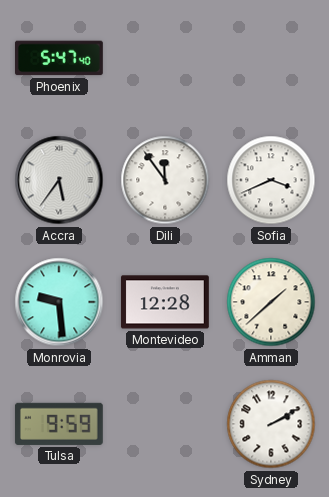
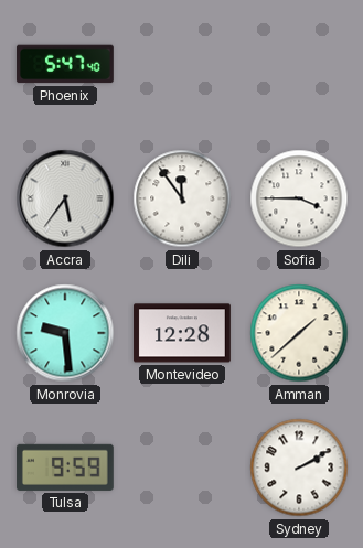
Sofia: 3:41 -> 3:45 (299, 198)
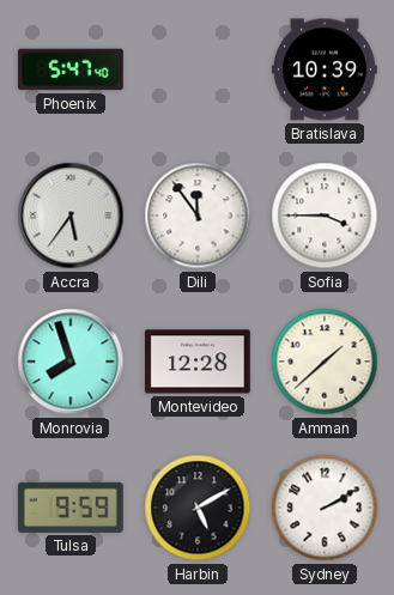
Bratislava: none -> 10:39 (326, 69)
Monrovia: 9:29 -> 7:57 (71, 362)
Harbin: none -> 5:10 (198, 508)
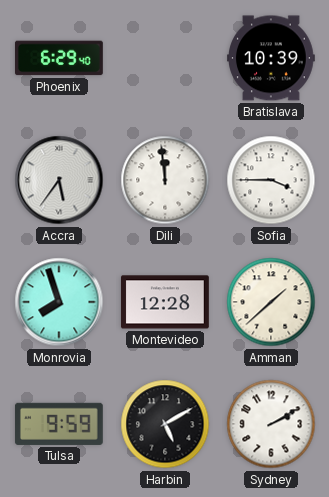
Phoenix: 5:47 -> 6:29 (59, 58)
Dili: 11:54 -> 11:59 (165, 180)
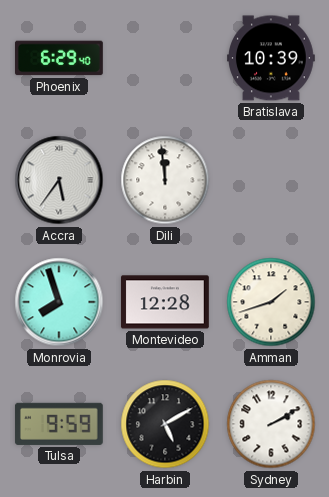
Sofia: 3:45 -> none (271, 180)
Amman: 1:38 -> 1:42 (271, 302)
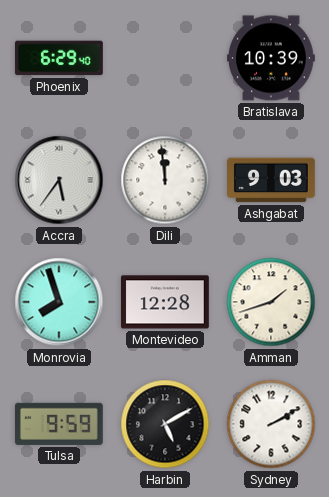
Ashgabat: none -> 9:03 (272, 180)
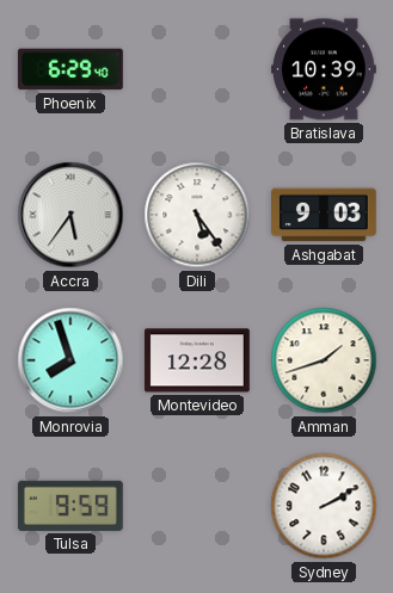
Dili: 11:59 -> 5:24 (197, 215)
Harbin: 5:10 -> none (165, 424)
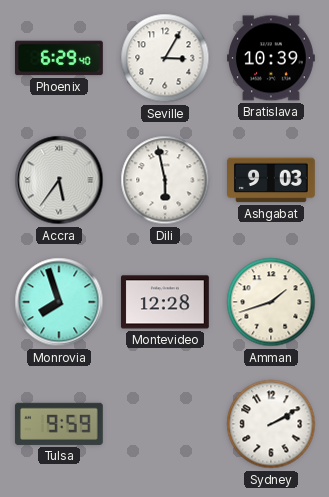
Seville: none -> 3:05 (165, 58)
Dili: 5:24 -> 5:58 (165, 180)
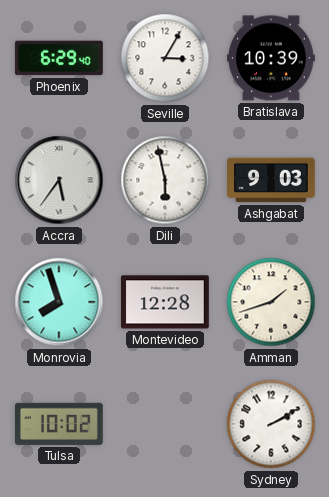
Tulsa: 9:59 -> 10:02 (59, 424)
